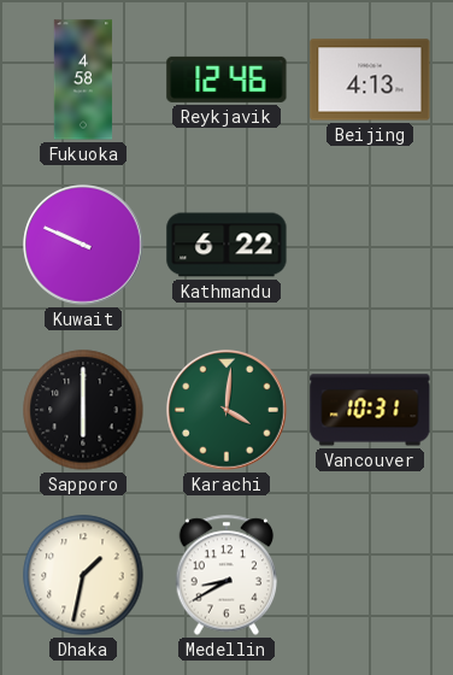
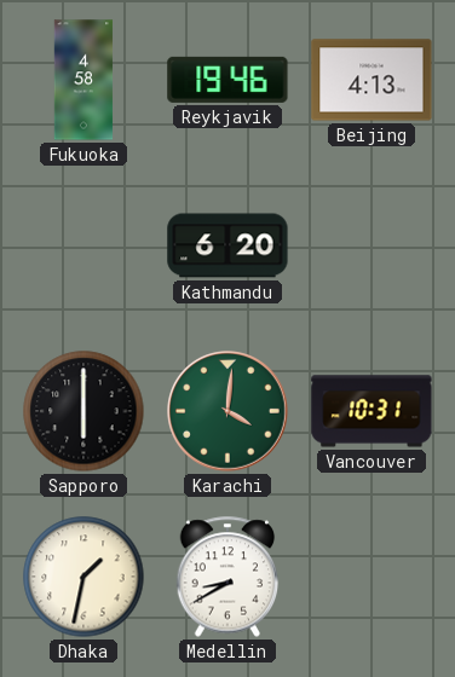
Reykjavik: 12:46 -> 19:46 (227, 80)
Kuwait: 9:49 -> none (83, 245)
Kathmandu: 6:22 -> 6:20 (227, 245)
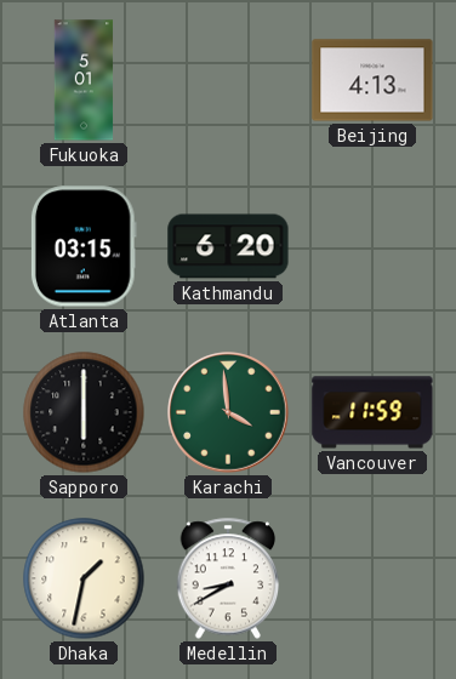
Fukuoka: 4:58 -> 5:01 (84, 80)
Reykjavik: 19:46 -> none (227, 80)
Atlanta: none -> 03:15 (84, 246)
Karachi: 4:01 -> 3:59 (228, 412)
Vancouver: 10:31 -> 11:59 (372, 412)
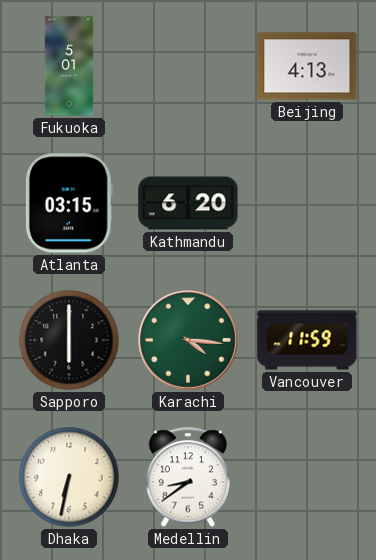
Karachi: 3:59 -> 4:16 (188, 340)
Dhaka: 1:32 -> 6:32 (69, 477)
Medellin: 8:40 -> 8:39 (188, 477)
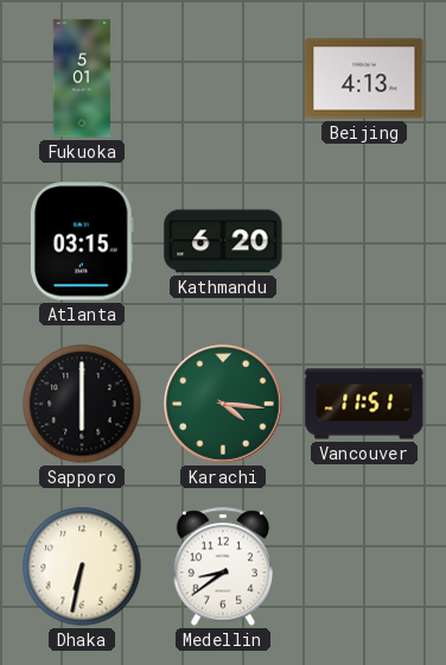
Vancouver: 11:59 -> 11:51 (364, 404)
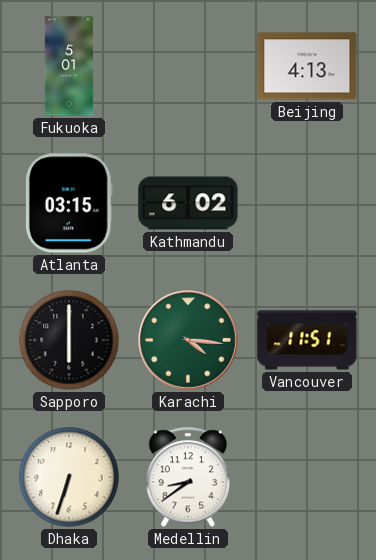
Kathmandu: 6:20 -> 6:02 (188, 203)
Dhaka: 6:32 -> 6:33 (69, 477)
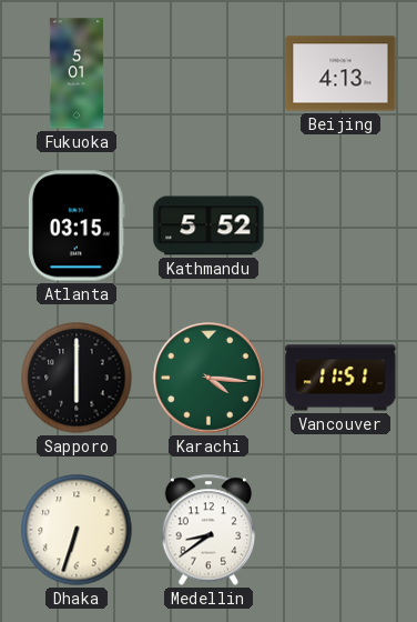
Kathmandu: 6:02 -> 5:52 (208, 225)
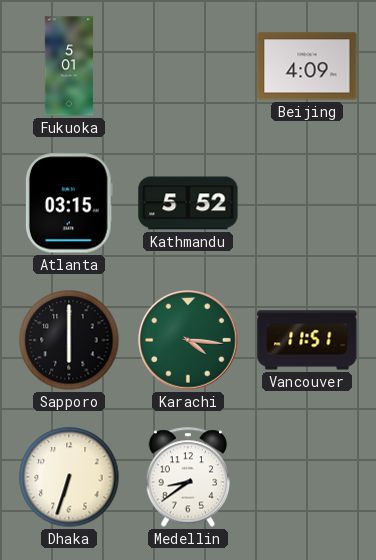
Beijing: 4:13 -> 4:09 (307, 66)
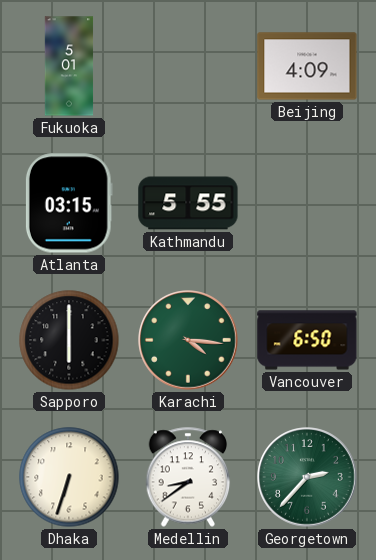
Kathmandu: 5:52 -> 5:55 (188, 203)
Vancouver: 11:51 -> 6:50 (307, 340)
Georgetown: none -> 2:37 (307, 477)
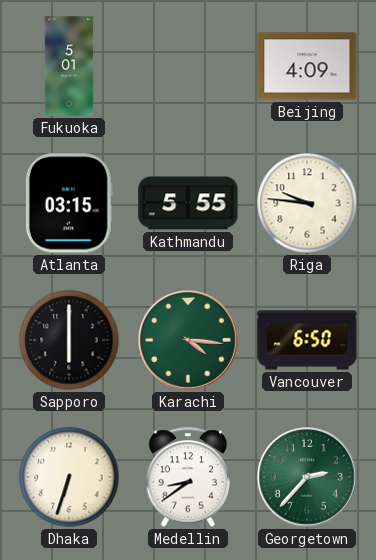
Riga: none -> 9:46 (307, 203)
